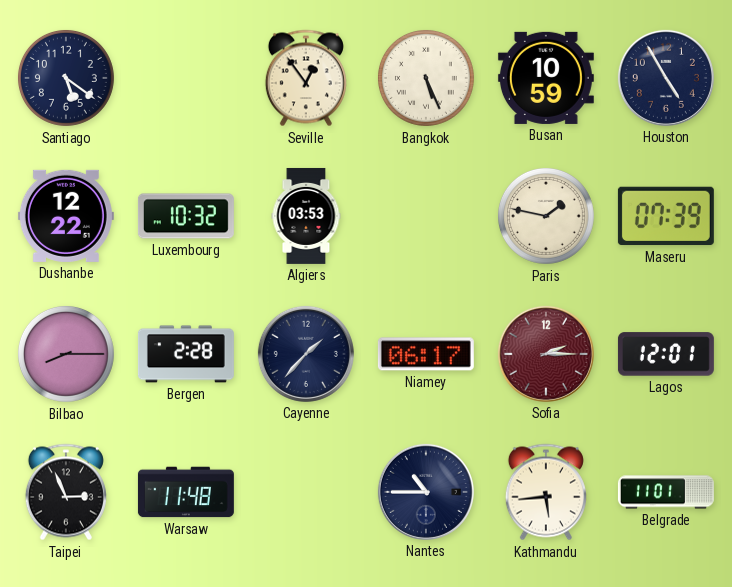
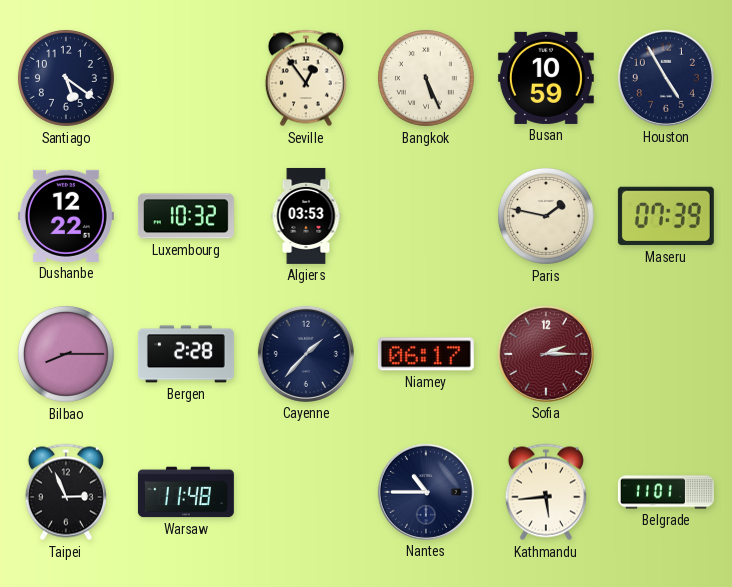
Lagos: 12:01 -> none (666, 354)
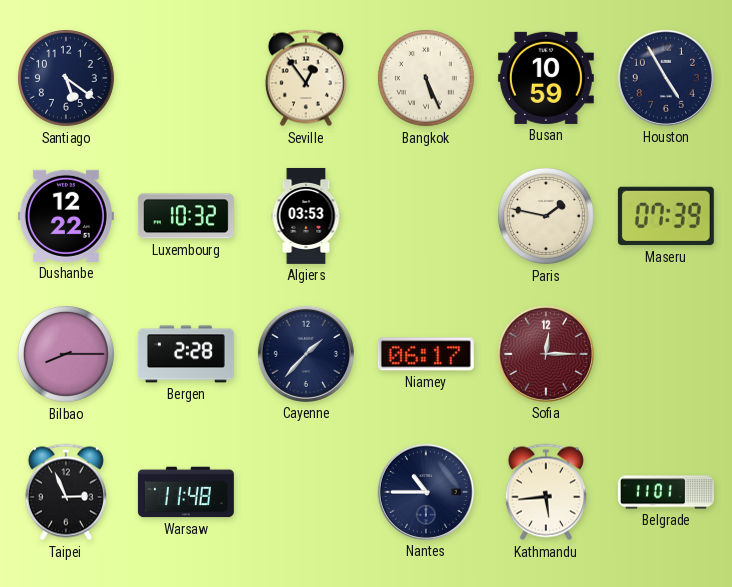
Sofia: 2:15 -> 12:15 (546, 354)
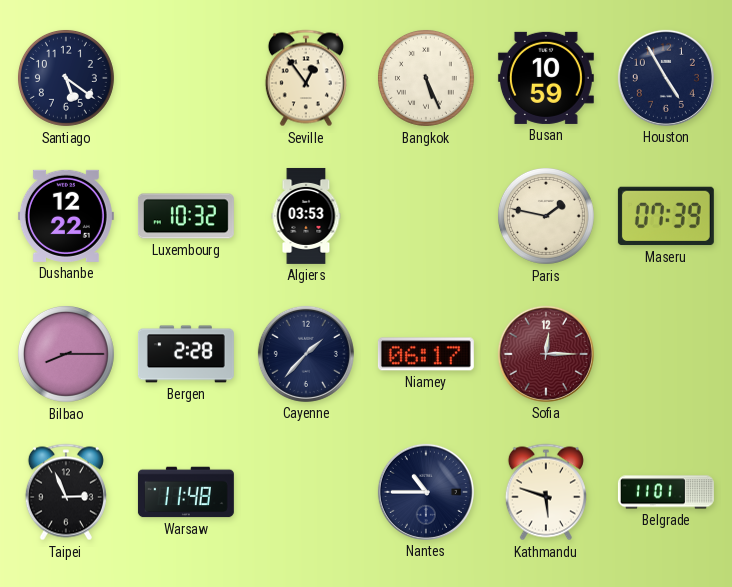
Kathmandu: 5:44 -> 5:48 (546, 492)
